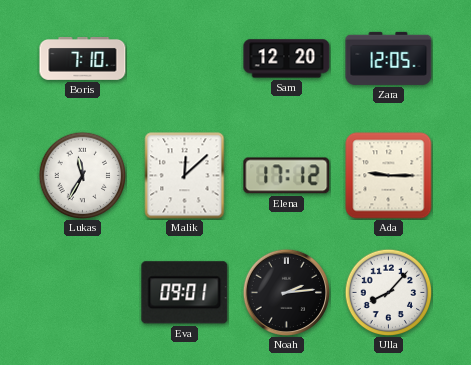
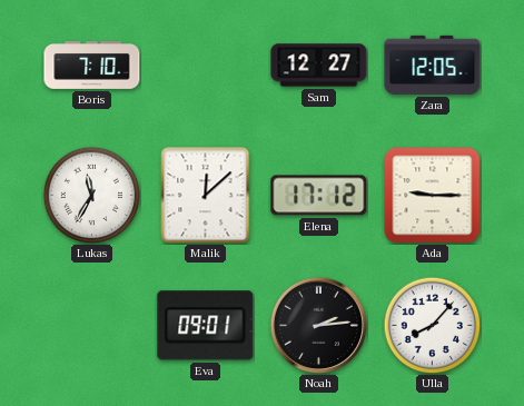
Sam: 12:20 -> 12:27 (319, 66)
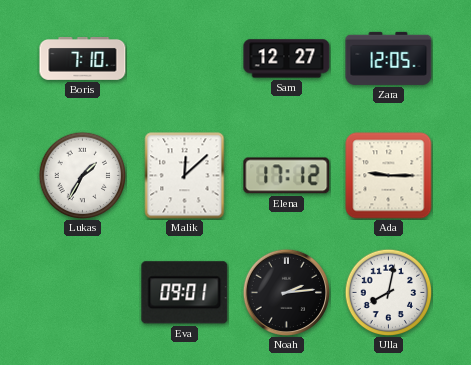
Lukas: 11:35 -> 1:35 (82, 175)
Ulla: 8:07 -> 8:02 (388, 292)
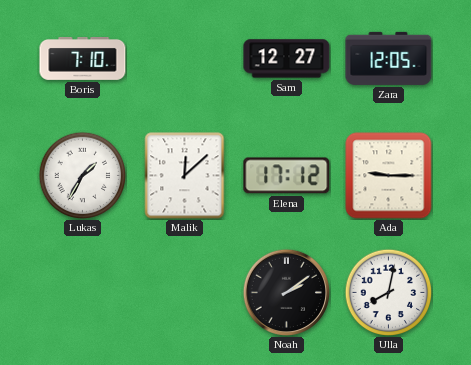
Eva: 09:01 -> none (185, 293)
Noah: 2:14 -> 2:09 (286, 292)
